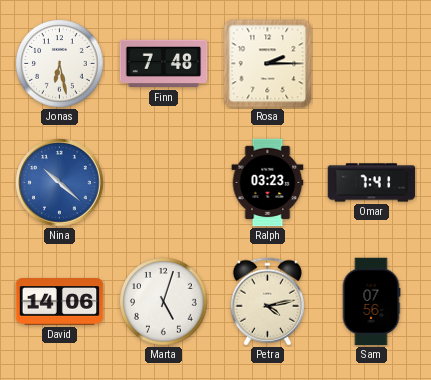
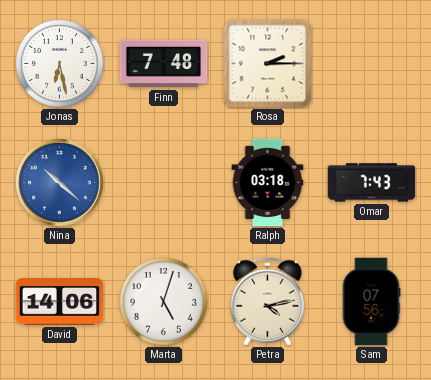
Ralph: 03:23 -> 03:18 (268, 183)
Omar: 7:41 -> 7:43 (372, 183)
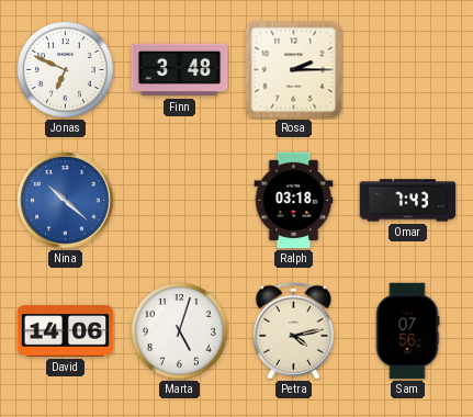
Jonas: 6:28 -> 6:49 (66, 70)
Finn: 7:48 -> 3:48 (180, 70)
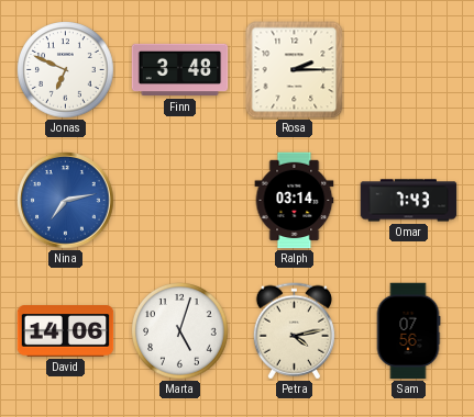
Nina: 10:22 -> 7:13 (66, 201)
Ralph: 03:18 -> 03:14 (295, 201)
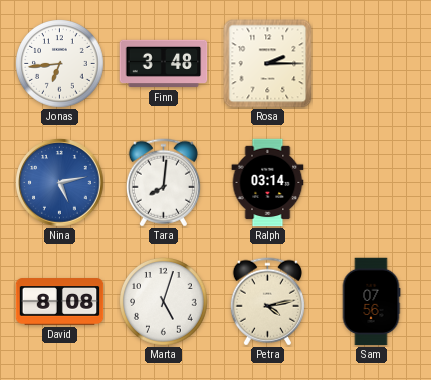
Jonas: 6:49 -> 6:44 (60, 64)
Nina: 7:13 -> 5:13 (60, 183)
Tara: none -> 8:01 (163, 183)
Omar: 7:43 -> none (409, 201)
David: 14:06 -> 8:08 (60, 302)
